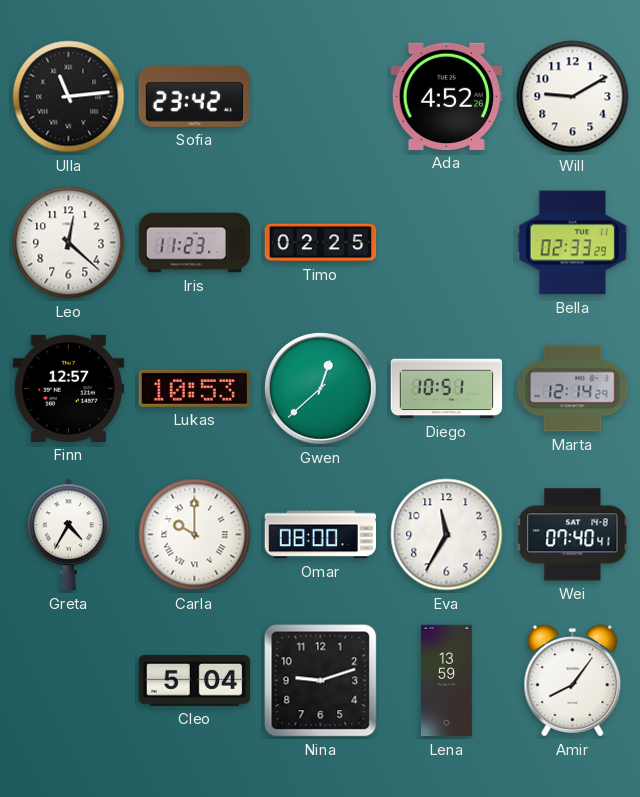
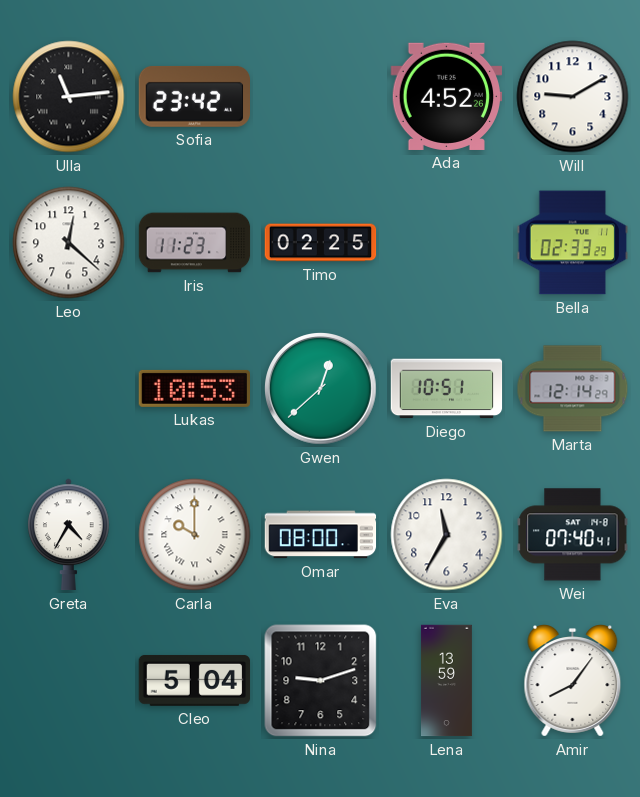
Finn: 12:57 -> none (69, 388)
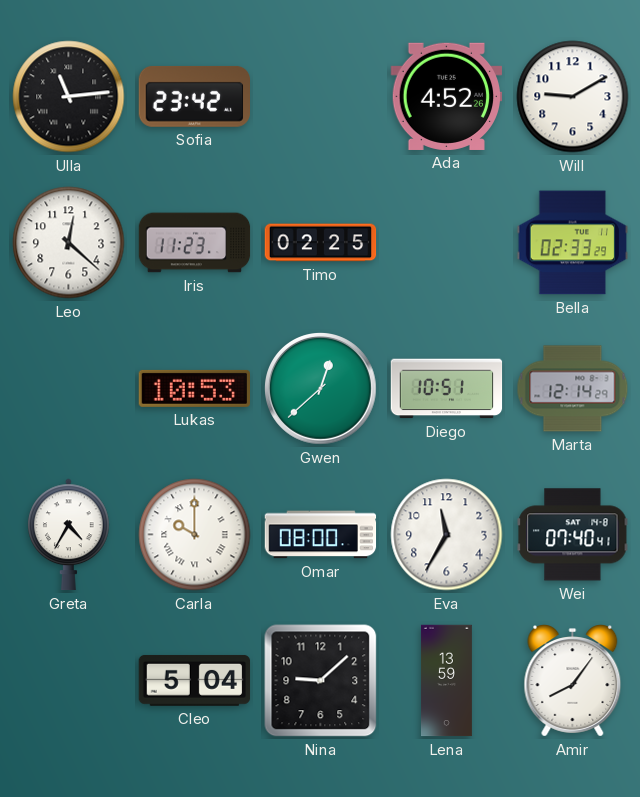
Nina: 9:12 -> 9:08 (321, 681)
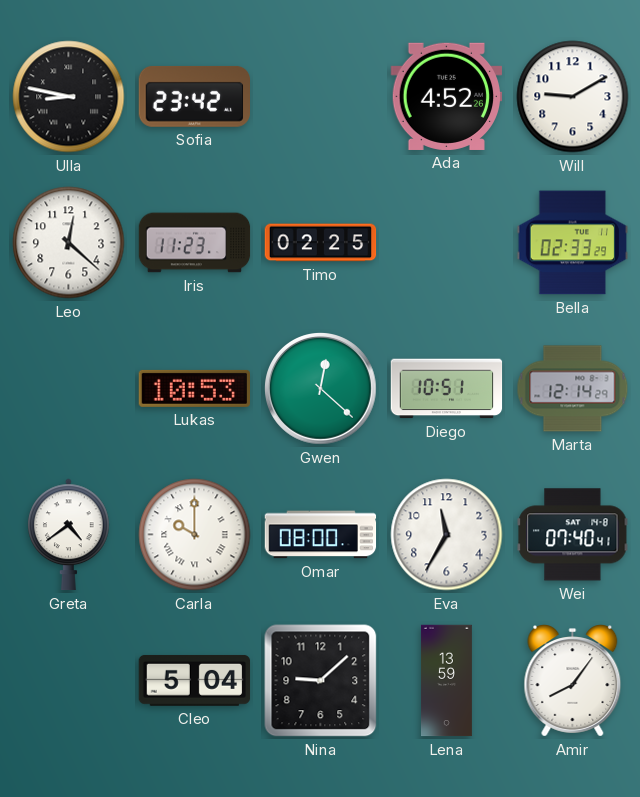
Ulla: 11:14 -> 8:47 (69, 97)
Gwen: 12:38 -> 12:22 (321, 389)
Greta: 4:35 -> 4:39 (69, 535)
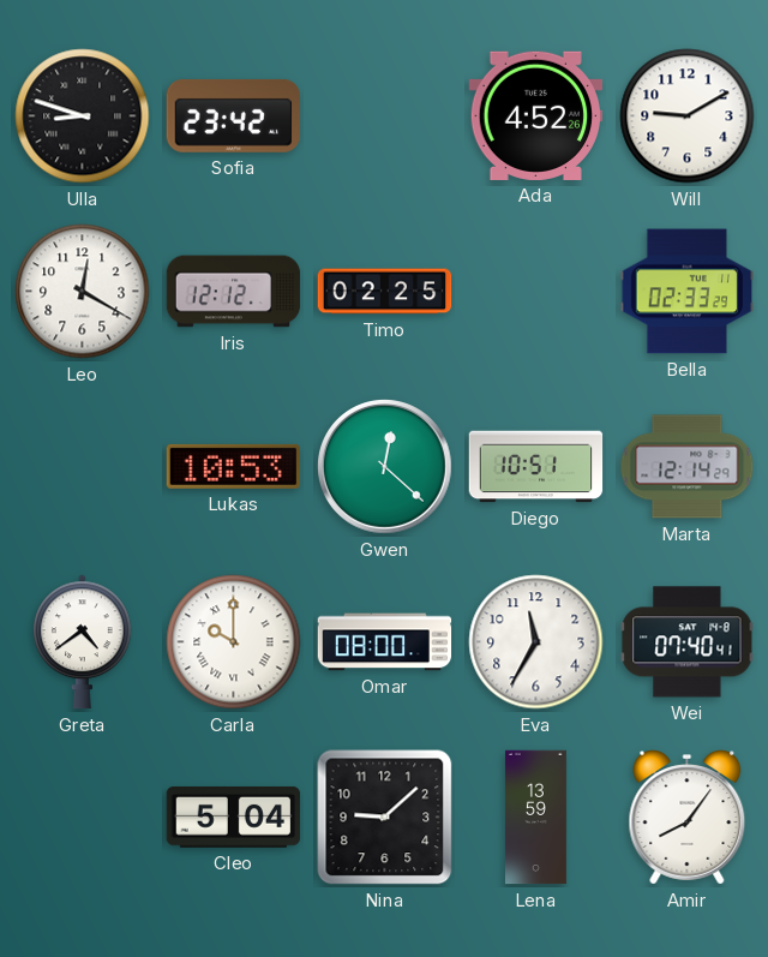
Ulla: 8:47 -> 8:48 (83, 116)
Leo: 12:22 -> 12:20 (83, 292)
Iris: 11:23 -> 12:12 (234, 292)
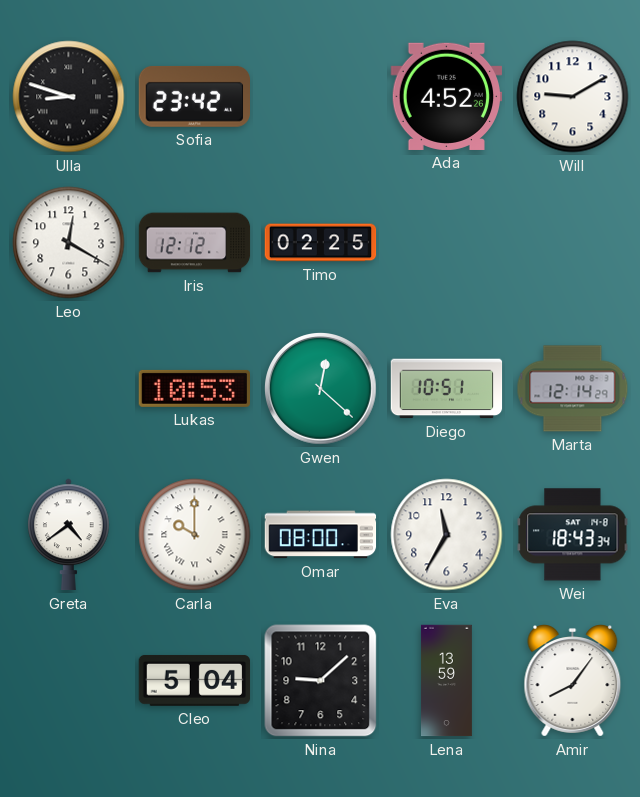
Bella: 02:33 -> none (688, 292)
Wei: 07:40 -> 18:43 (573, 535)
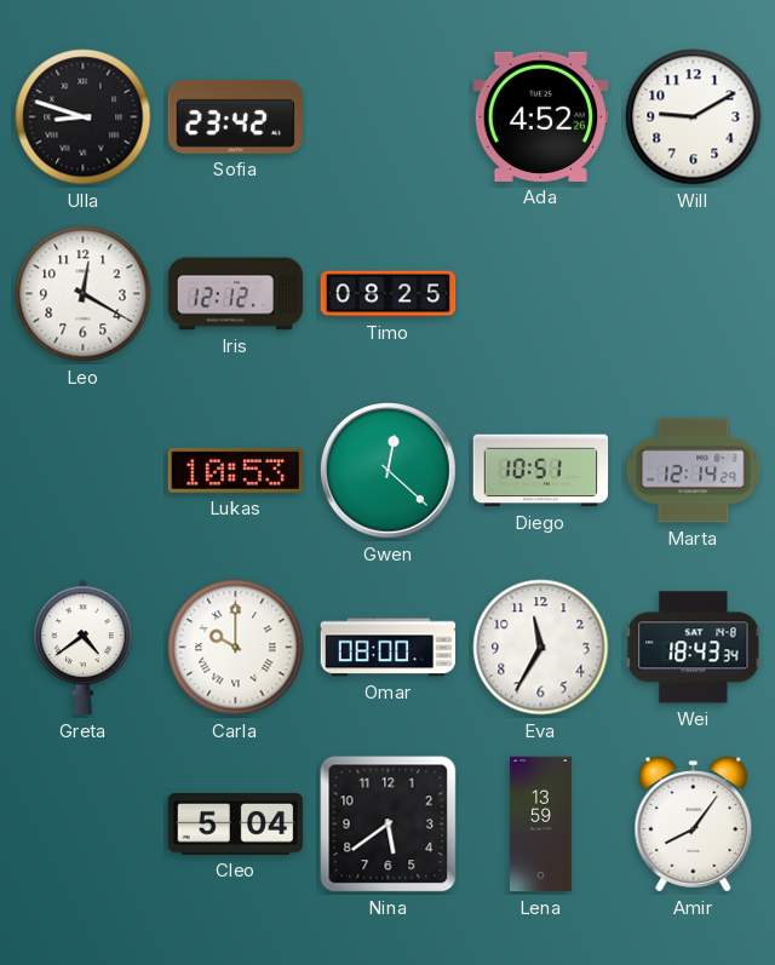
Timo: 02:25 -> 08:25 (389, 294)
Nina: 9:08 -> 5:39 (389, 825)
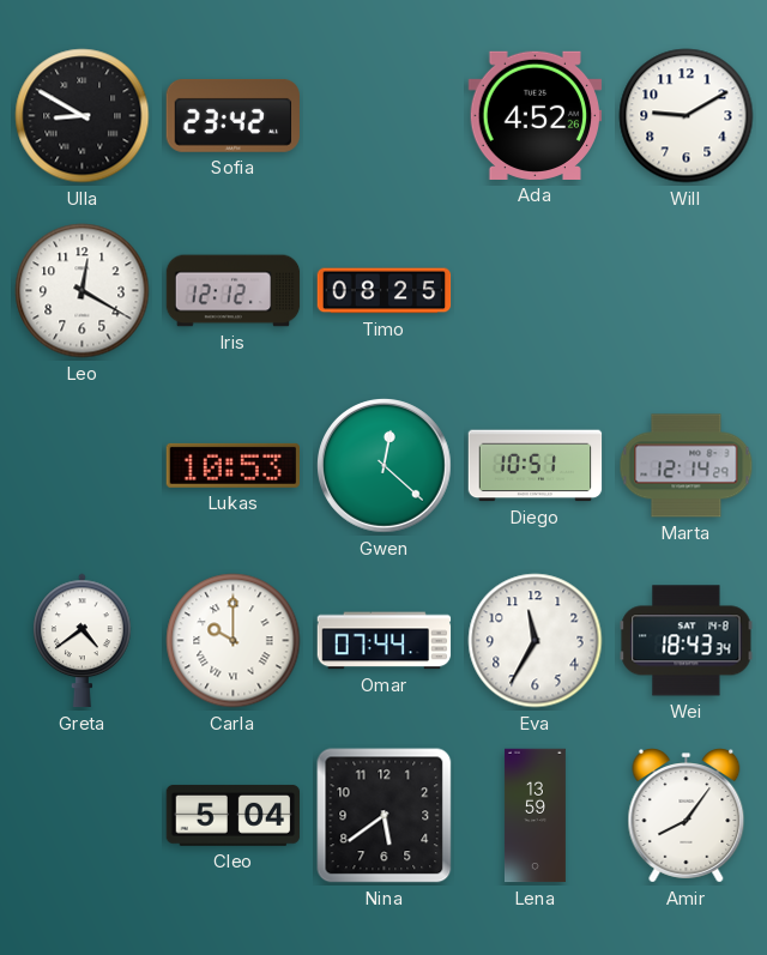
Ulla: 8:48 -> 8:50 (83, 116)
Omar: 08:00 -> 07:44 (385, 641)
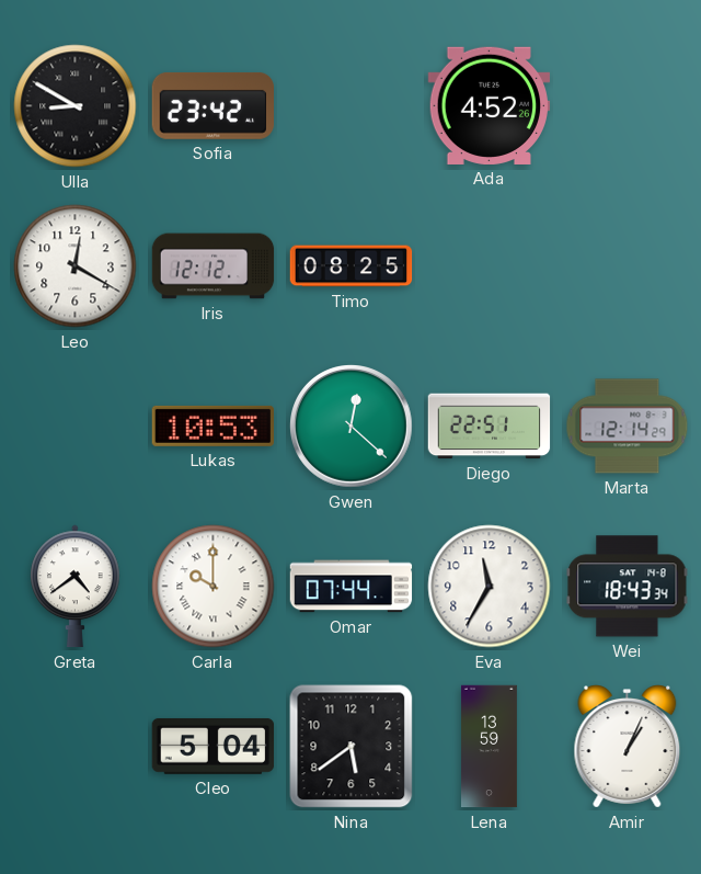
Will: 9:10 -> none (687, 116)
Diego: 10:51 -> 22:51 (490, 427)
Amir: 8:06 -> 1:04 (628, 747)
